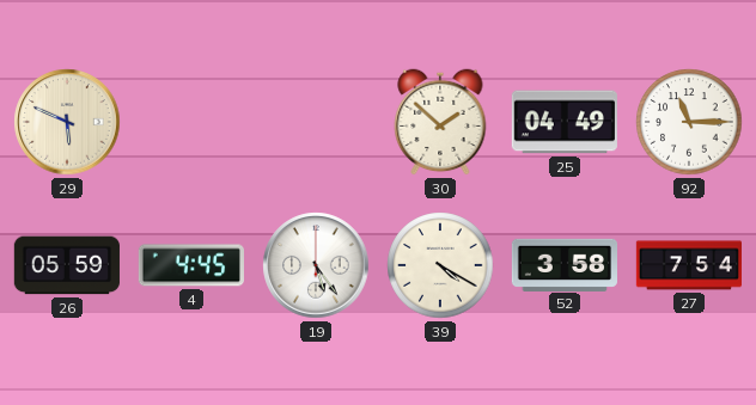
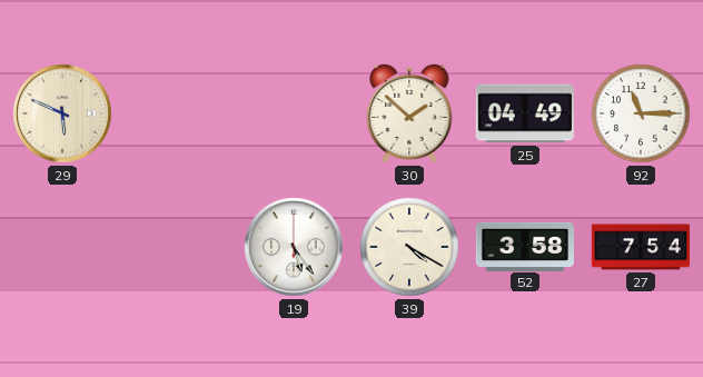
26: 05:59 -> none (67, 265)
4: 4:45 -> none (191, 265)
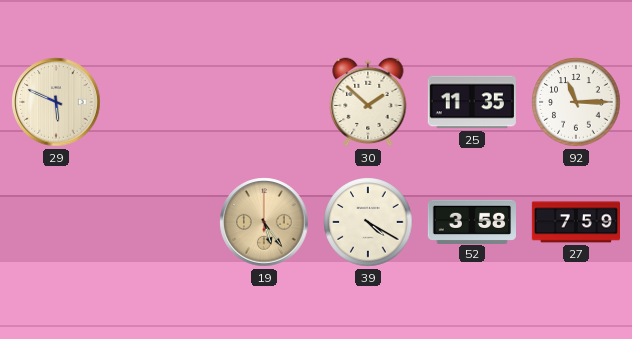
25: 04:49 -> 11:35 (472, 102)
19 dial: white -> champagne (264, 222)
27: 7:54 -> 7:59 (575, 222)
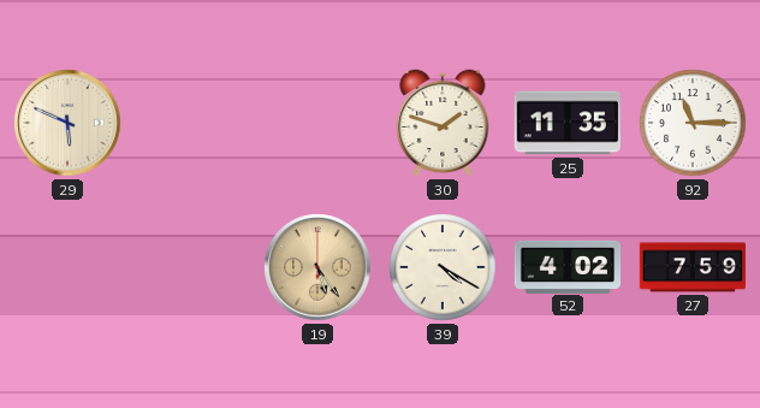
30: 1:52 -> 1:48 (443, 123)
52: 3:58 -> 4:02 (566, 266)
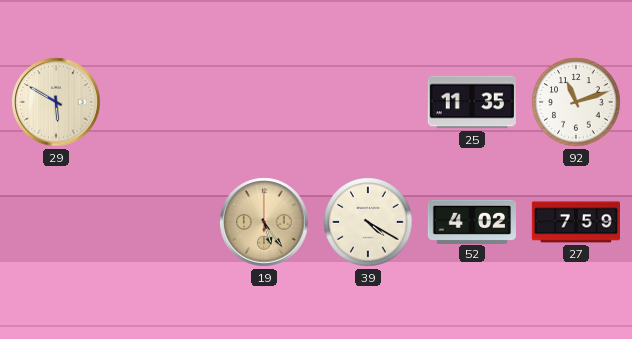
29: 5:49 -> 5:50 (56, 102)
30: 1:48 -> none (443, 123)
92: 11:15 -> 11:12 (576, 102)
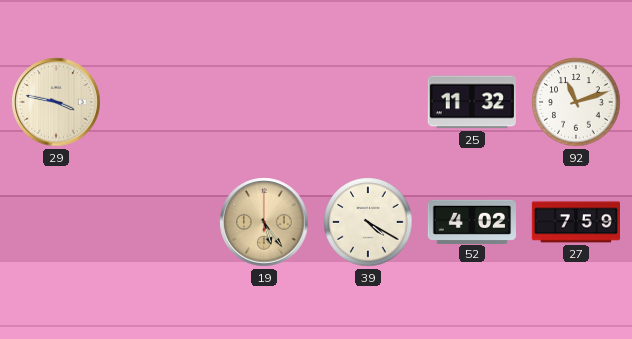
29: 5:50 -> 3:47 (56, 102)
25: 11:35 -> 11:32 (472, 102)
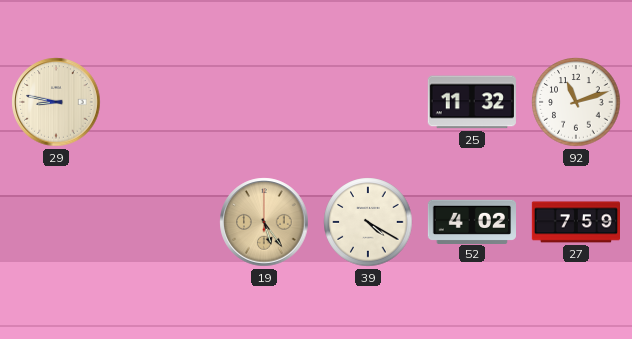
29: 3:47 -> 8:47 (56, 102)
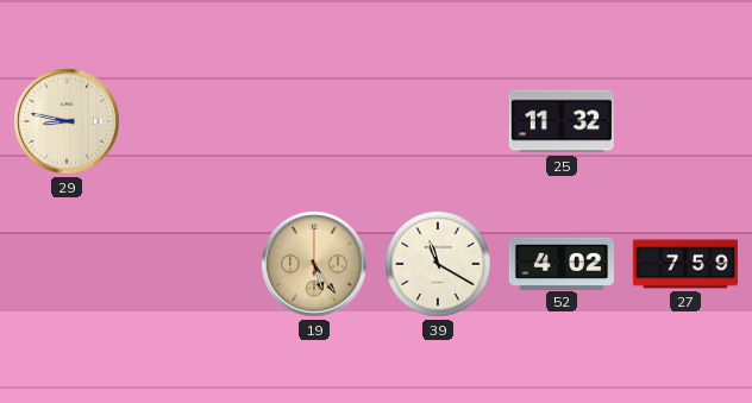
92: 11:12 -> none (576, 102)
39: 4:20 -> 11:20 (438, 264)
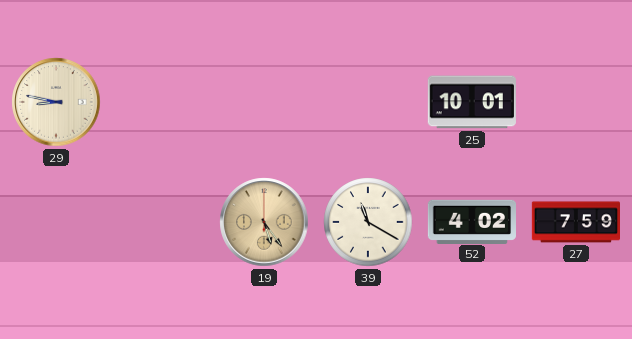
25: 11:32 -> 10:01 (472, 102)
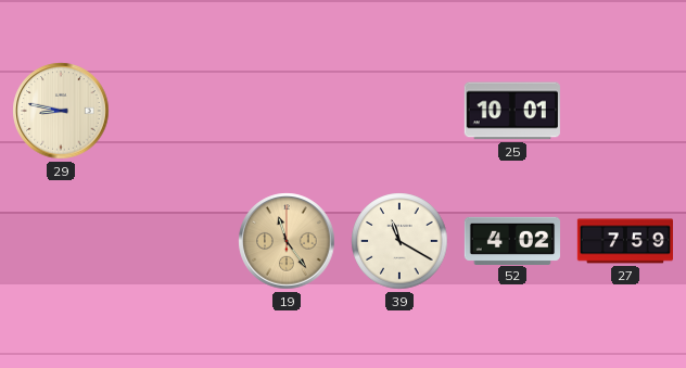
19: 5:24 -> 11:24 (287, 241)
